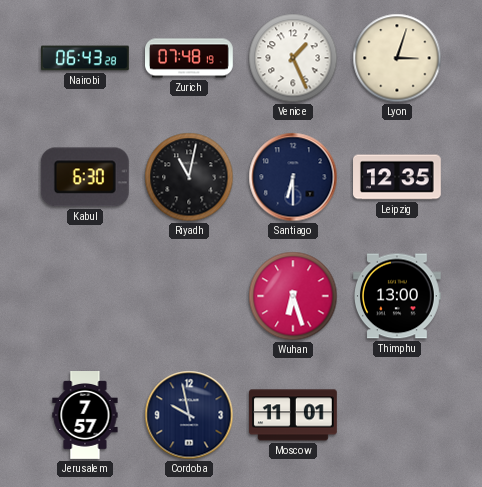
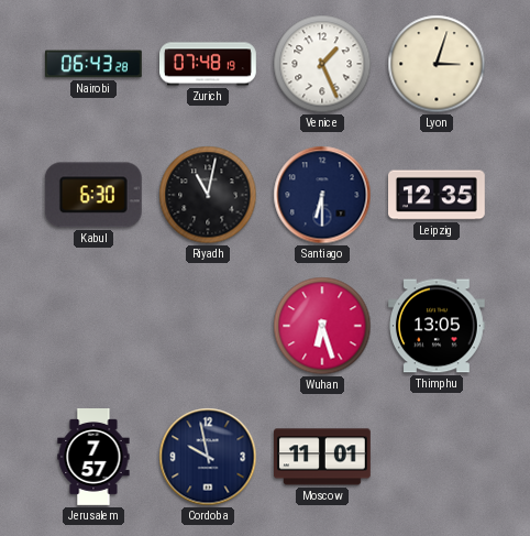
Thimphu: 13:00 -> 13:05 (438, 326)
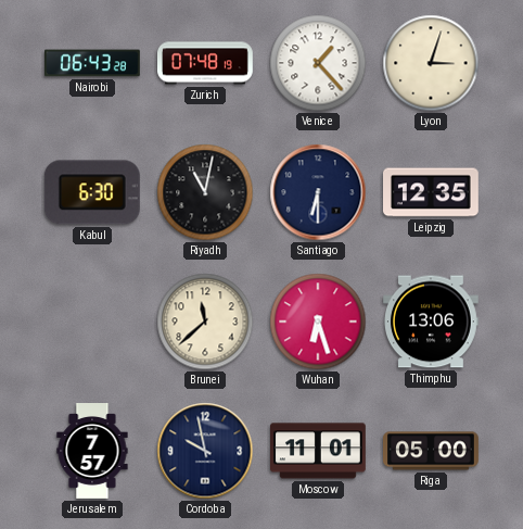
Venice: 1:26 -> 1:23 (318, 63)
Brunei: none -> 11:38 (205, 322)
Thimphu: 13:05 -> 13:06 (432, 322)
Riga: none -> 05:00 (432, 451)
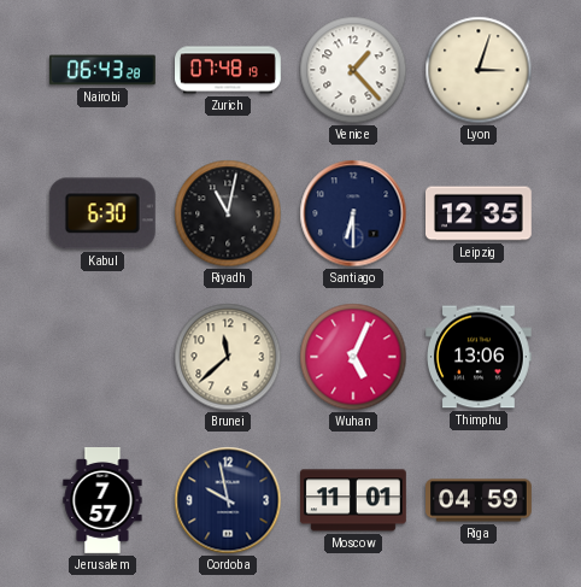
Wuhan: 6:27 -> 5:04 (353, 357)
Riga: 05:00 -> 04:59 (480, 500)
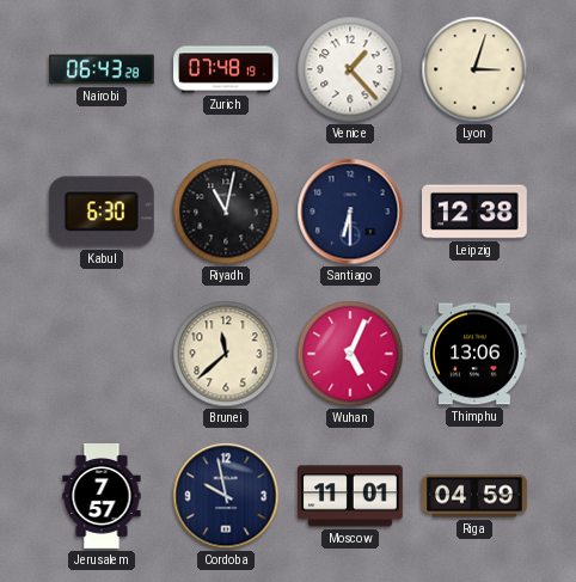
Leipzig: 12:35 -> 12:38 (476, 212)
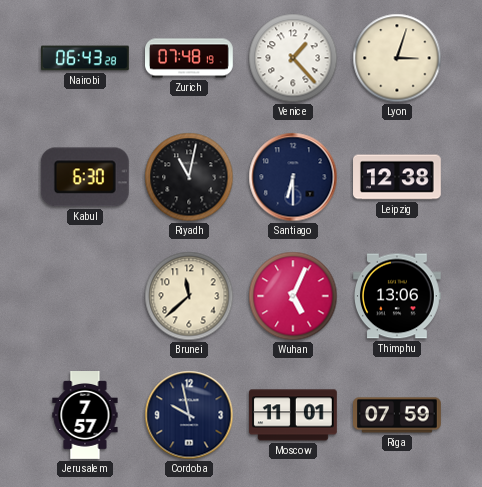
Riga: 04:59 -> 07:59 (398, 415)
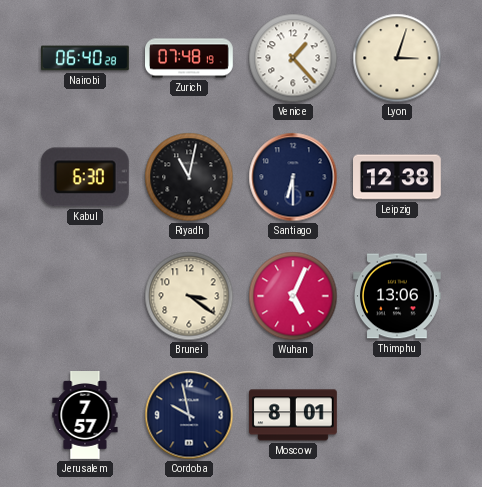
Nairobi: 06:43 -> 06:40 (86, 58)
Brunei: 11:38 -> 3:21 (189, 296)
Moscow: 11:01 -> 8:01 (294, 415)
Riga: 07:59 -> none (398, 415)
